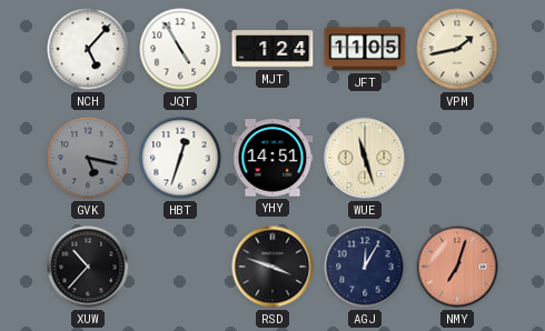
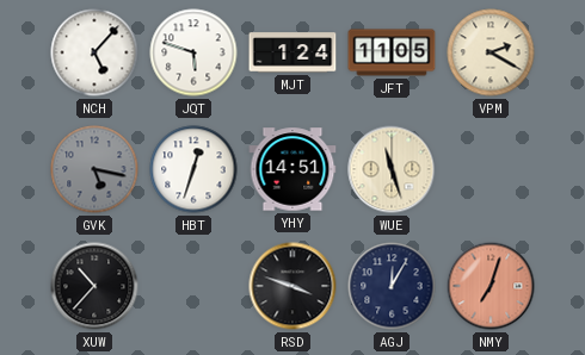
JQT: 4:55 -> 5:48 (193, 52)
VPM: 1:43 -> 2:20 (491, 52)
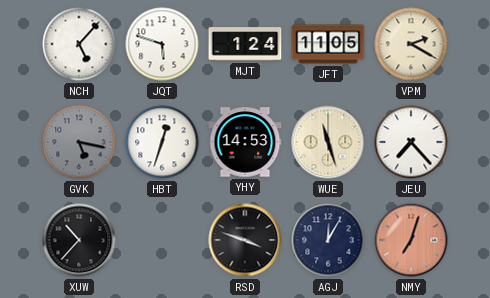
YHY: 14:51 -> 14:53 (245, 142)
JEU: none -> 7:23 (411, 142)
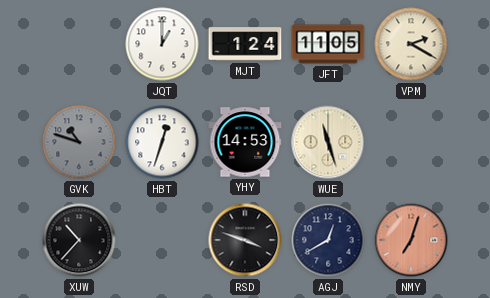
NCH: 5:07 -> none (79, 44)
JQT: 5:48 -> 1:00 (162, 44)
GVK: 5:17 -> 10:48 (79, 142)
JEU: 7:23 -> none (411, 142)
AGJ: 12:05 -> 12:40 (328, 240)
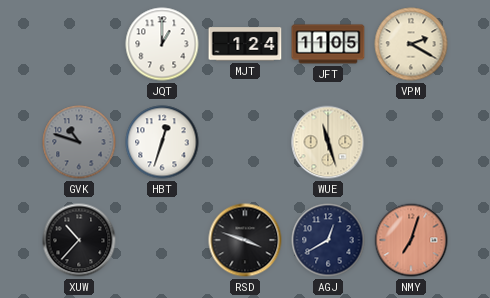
YHY: 14:53 -> none (245, 142)
